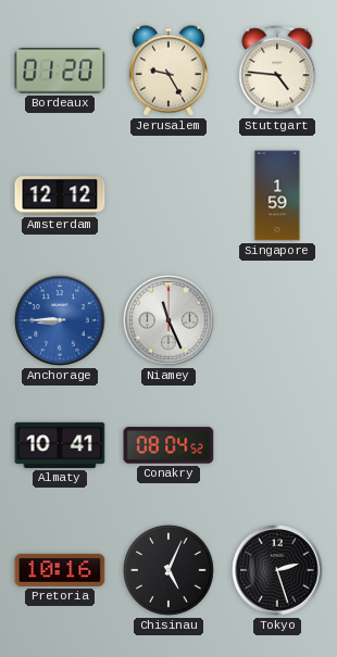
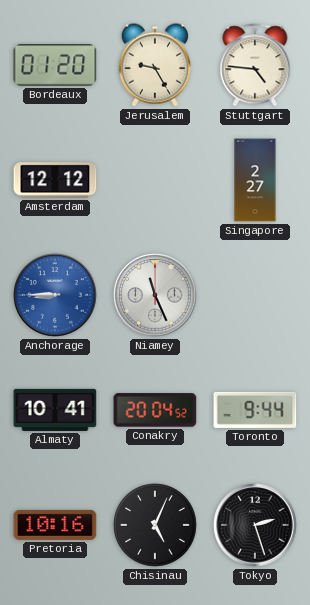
Singapore: 1:59 -> 2:27 (255, 180)
Conakry: 08:04 -> 20:04 (155, 410)
Toronto: none -> 9:44 (255, 410)
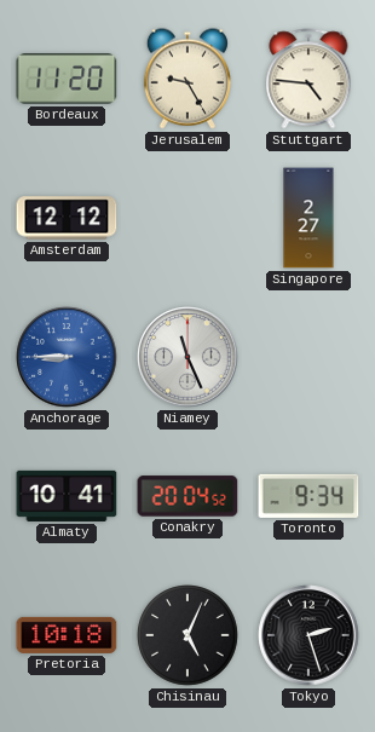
Bordeaux: 01:20 -> 11:20 (67, 79)
Toronto: 9:44 -> 9:34 (308, 496)
Pretoria: 10:16 -> 10:18 (67, 635)
